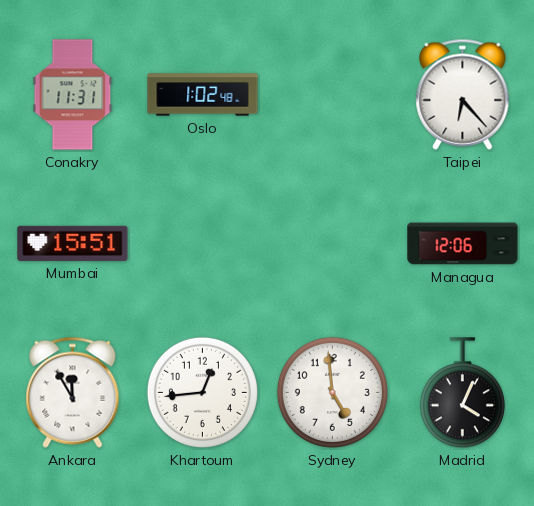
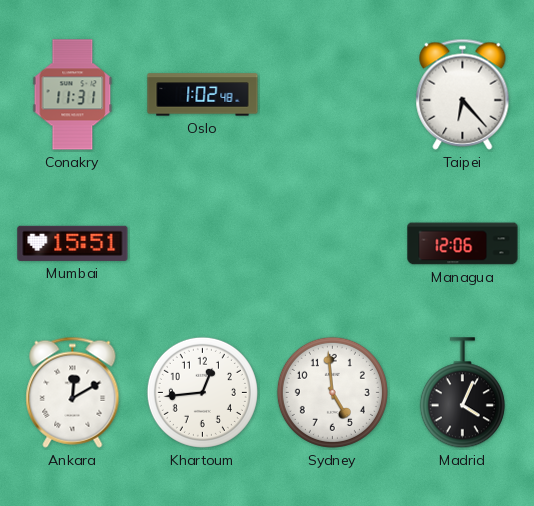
Ankara: 11:55 -> 12:10 (73, 392)
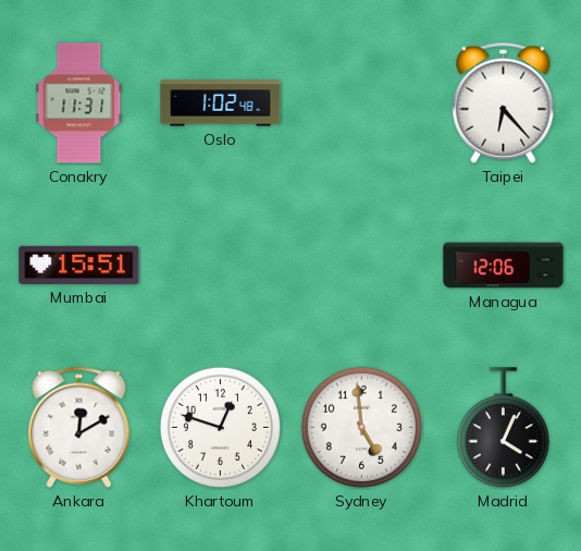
Khartoum: 12:44 -> 12:48 (220, 427)
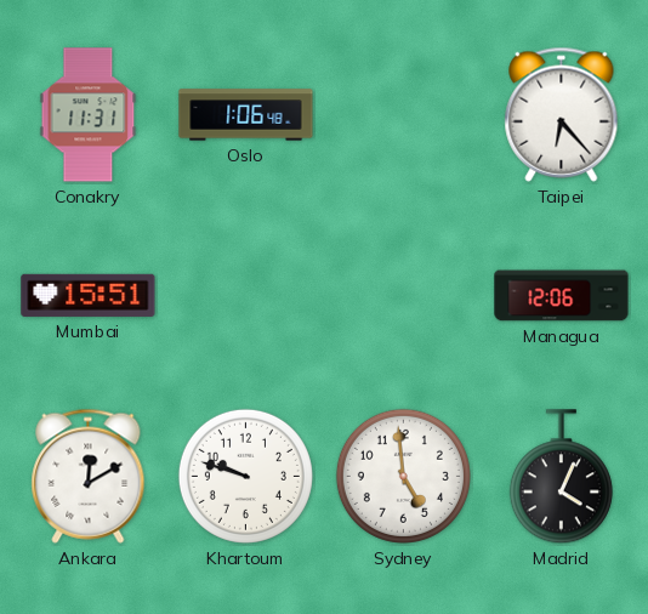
Oslo: 1:02 -> 1:06 (246, 115)
Khartoum: 12:48 -> 9:48 (245, 476)
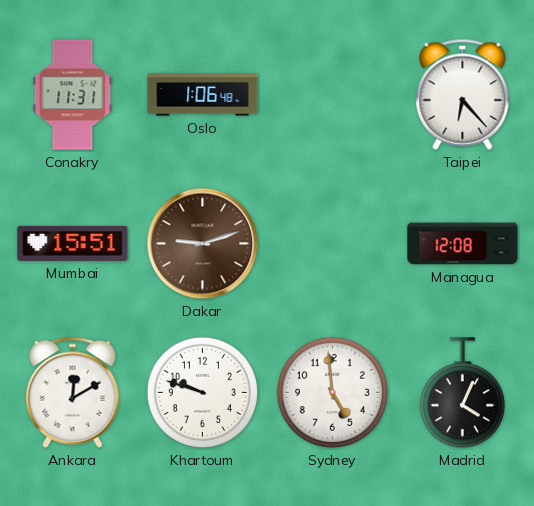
Dakar: none -> 9:12 (203, 244)
Managua: 12:06 -> 12:08 (463, 244)
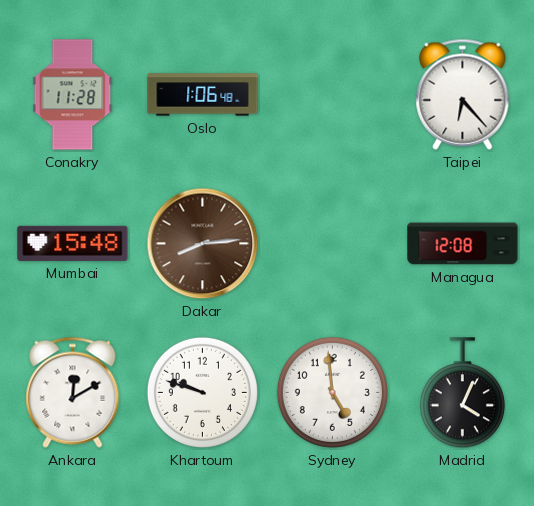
Conakry: 11:31 -> 11:28 (73, 95)
Mumbai: 15:51 -> 15:48 (73, 243)
Dakar: 9:12 -> 8:14 (203, 244)
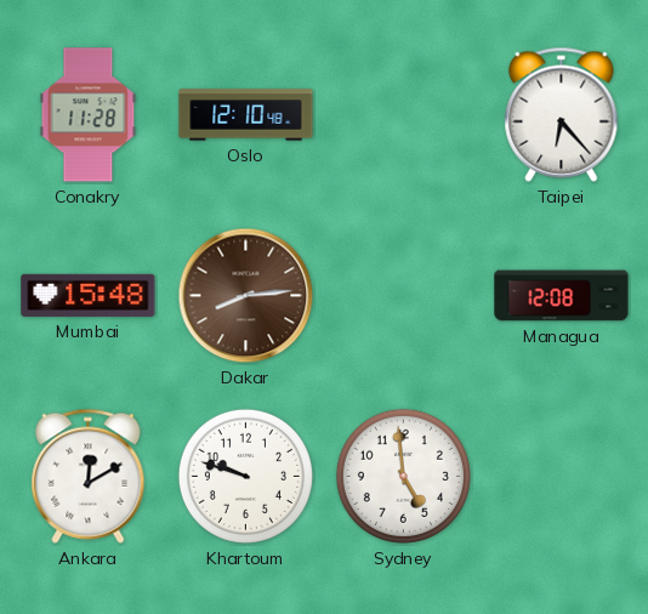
Oslo: 1:06 -> 12:10 (246, 115)
Madrid: 4:04 -> none (462, 393)
